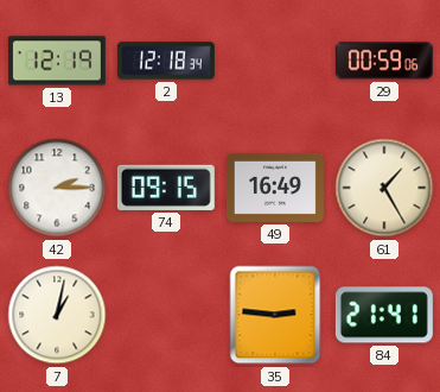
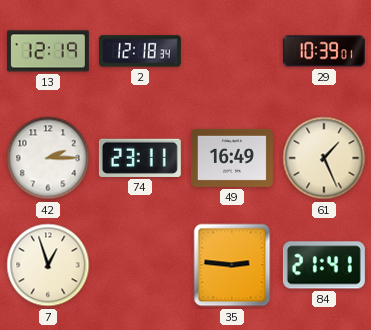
29: 00:59 -> 10:39 (324, 51)
74: 09:15 -> 23:11 (140, 158)
61: 1:25 -> 1:26 (324, 158)
7: 1:02 -> 12:57 (48, 265)
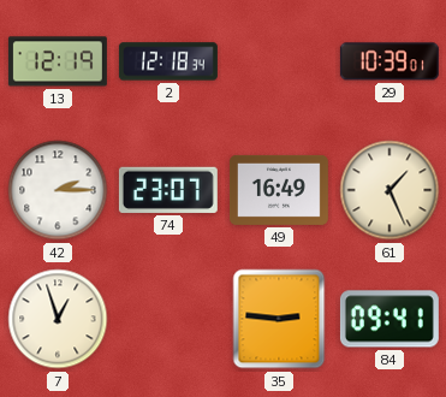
74: 23:11 -> 23:07 (168, 190)
84: 21:41 -> 09:41 (389, 319)
